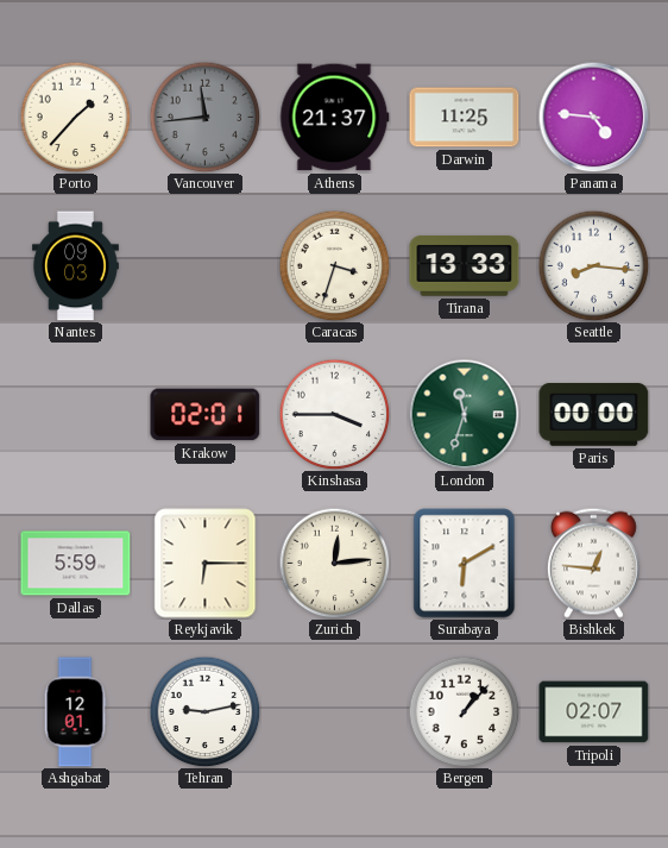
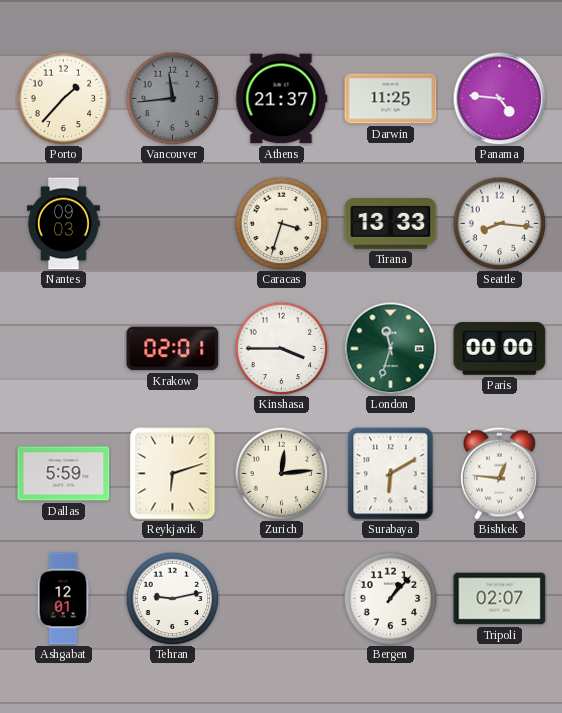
Reykjavik: 6:15 -> 6:12 (173, 474)
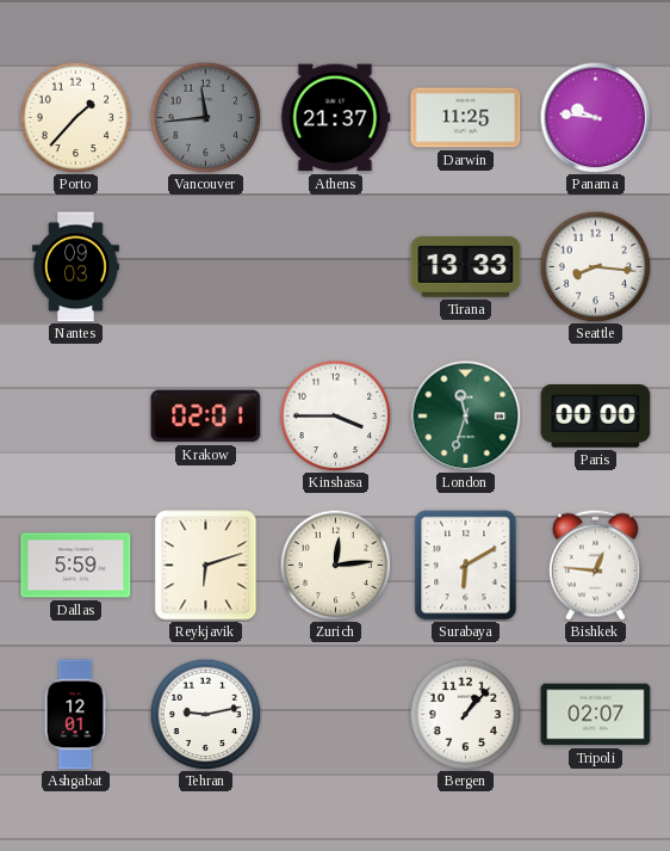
Panama: 4:46 -> 9:46 (595, 117)
Caracas: 3:33 -> none (281, 223)
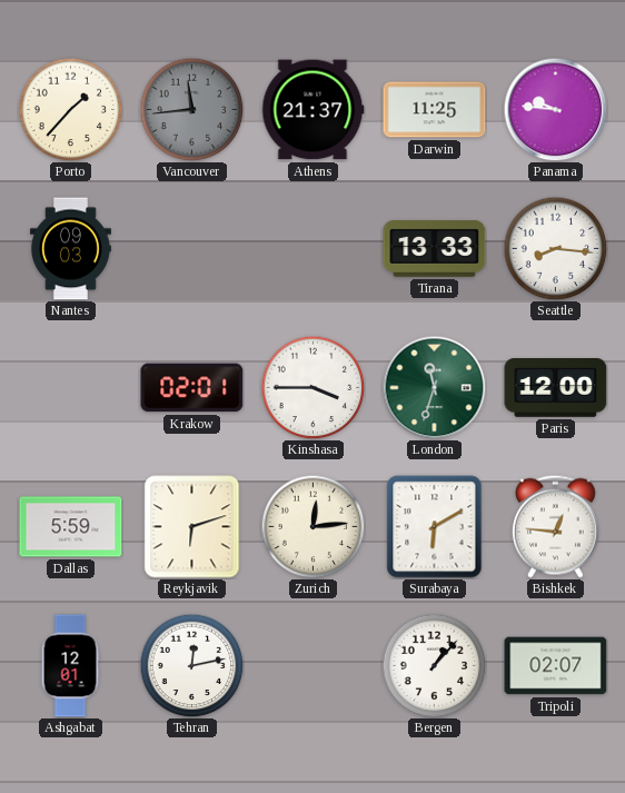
Paris: 00:00 -> 12:00 (556, 388)
Tehran: 9:13 -> 12:13 (191, 665)
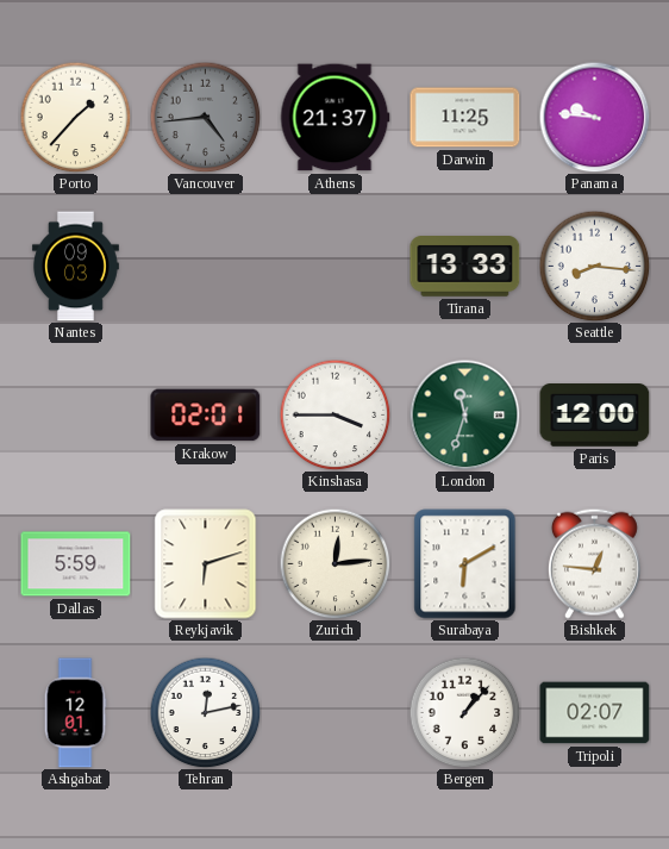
Vancouver: 11:44 -> 4:44 (205, 117)
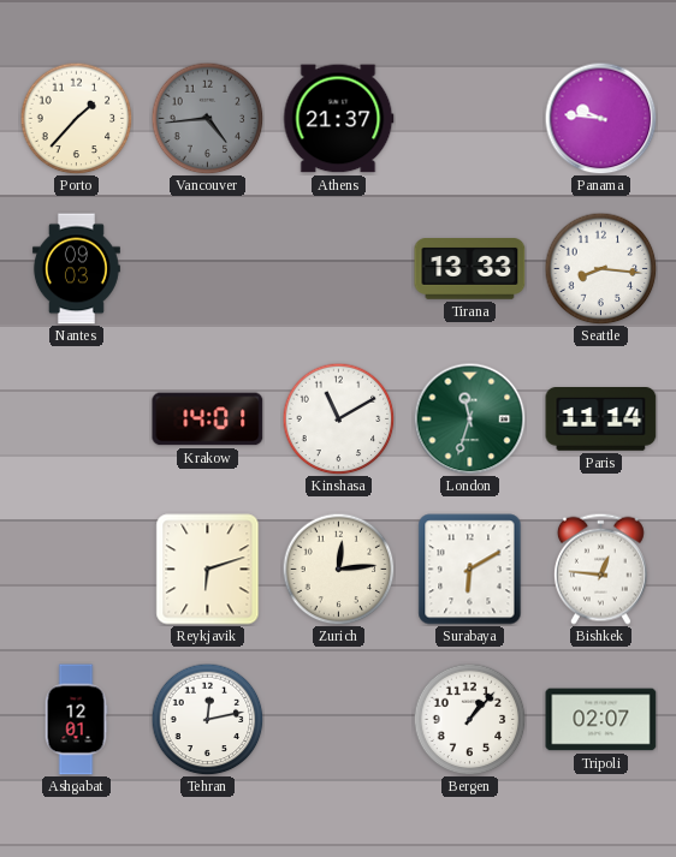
Darwin: 11:25 -> none (465, 118)
Krakow: 02:01 -> 14:01 (208, 419)
Kinshasa: 3:45 -> 11:10 (338, 418)
Paris: 12:00 -> 11:14 (601, 419)
Dallas: 5:59 -> none (76, 564)
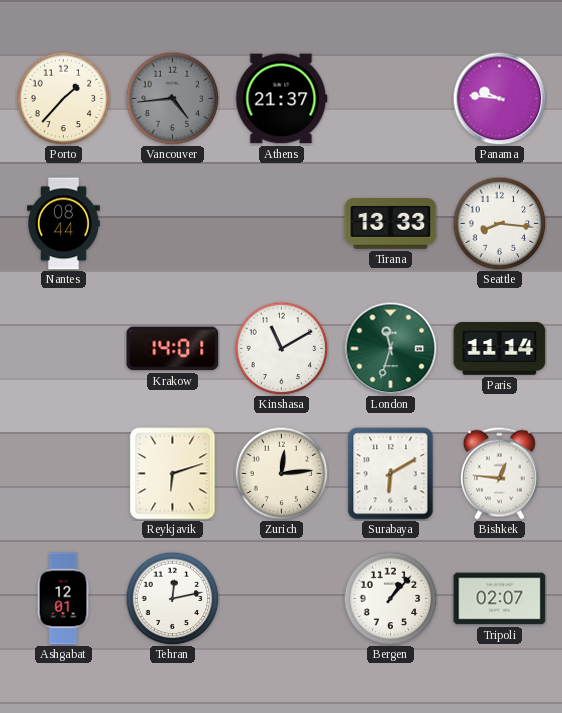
Nantes: 09:03 -> 08:44 (63, 224)
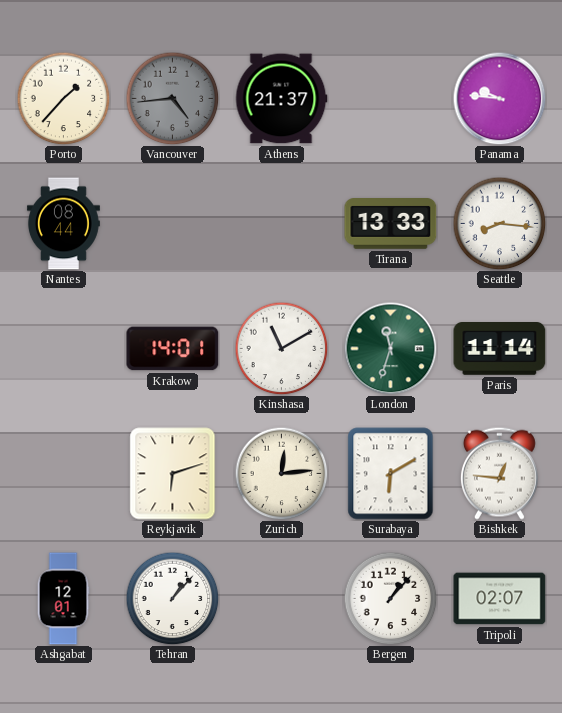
Tehran: 12:13 -> 1:07 (172, 598)
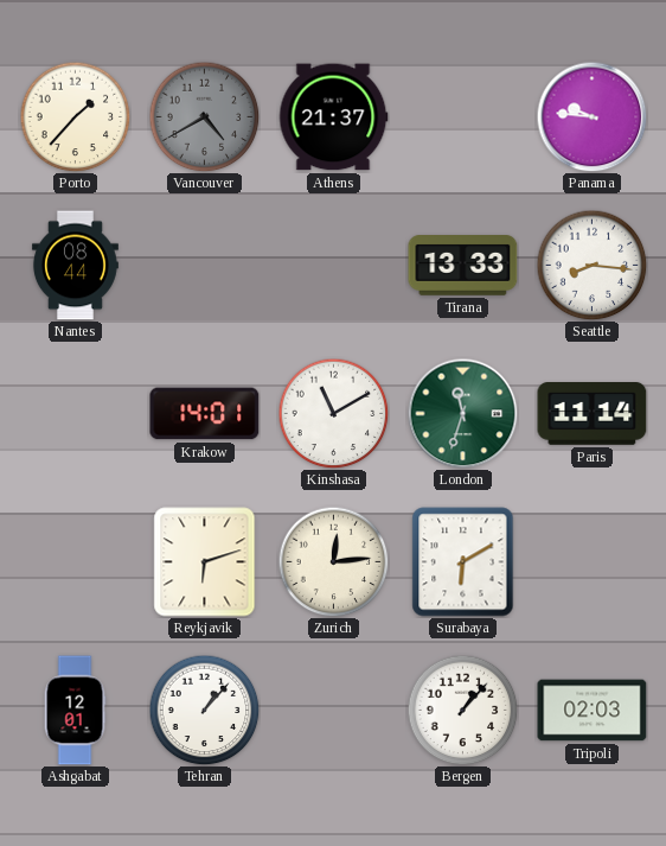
Vancouver: 4:44 -> 4:40 (204, 116)
Bishkek: 12:46 -> none (499, 473)
Tripoli: 02:07 -> 02:03 (593, 711)
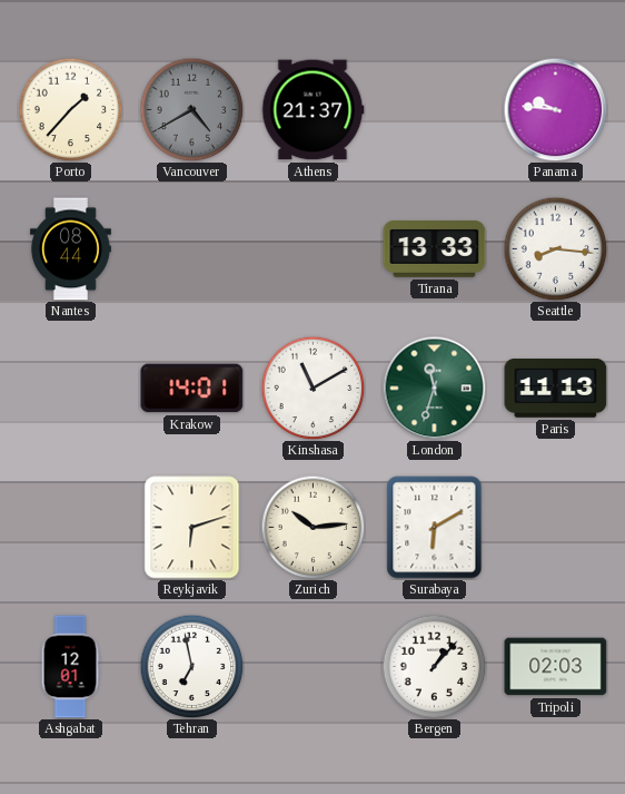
Paris: 11:14 -> 11:13 (556, 389)
Zurich: 12:14 -> 10:14 (312, 527)
Tehran: 1:07 -> 6:58 (191, 666)
